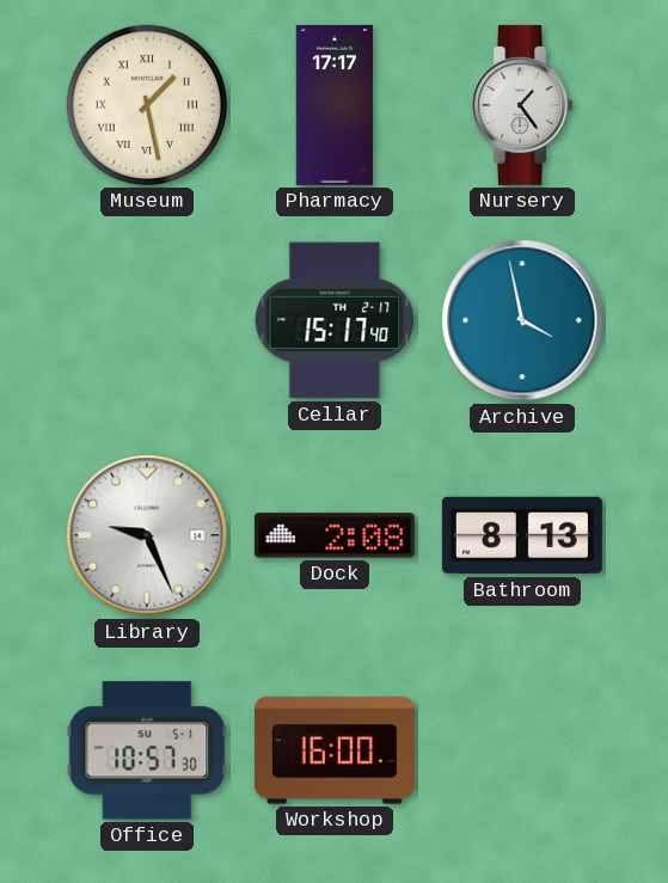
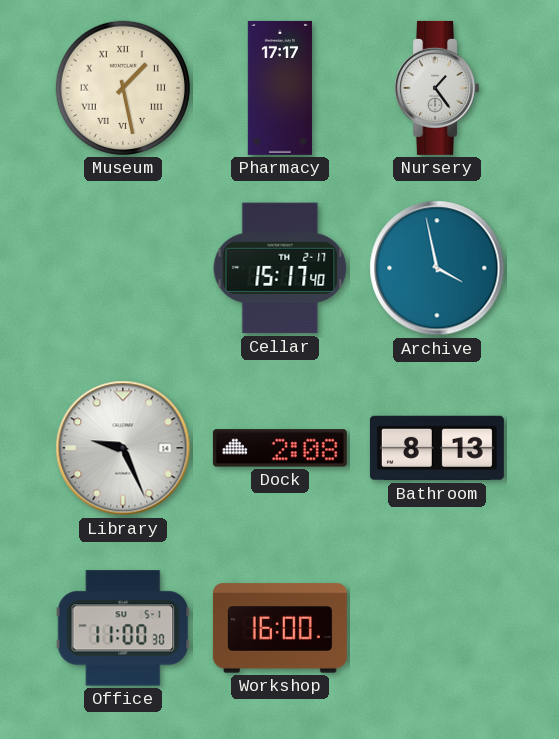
Office: 10:57 -> 11:00 (123, 628)
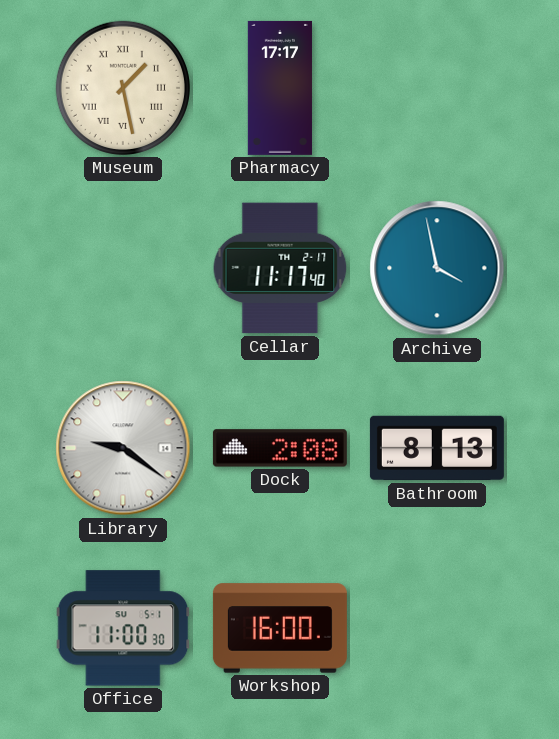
Nursery: 1:24 -> none (436, 88)
Cellar: 15:17 -> 11:17 (280, 268)
Library: 9:26 -> 9:21 (123, 448)
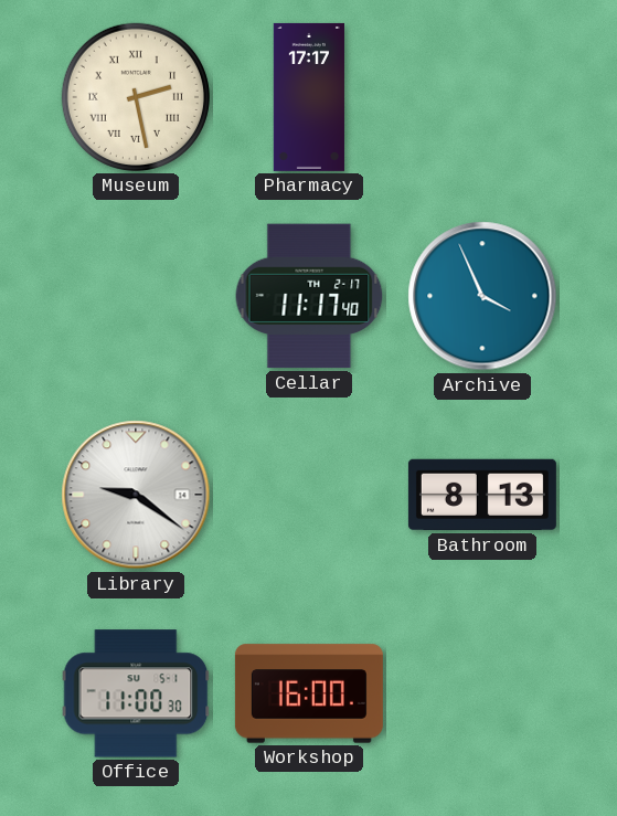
Museum: 1:28 -> 2:28 (136, 97)
Archive: 3:58 -> 3:56 (482, 296)
Dock: 2:08 -> none (280, 448)
